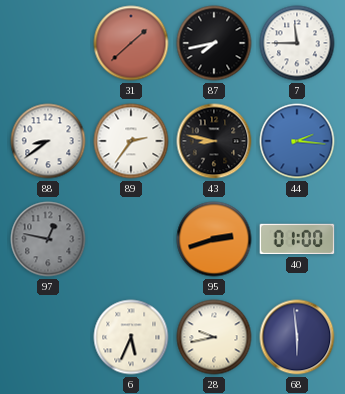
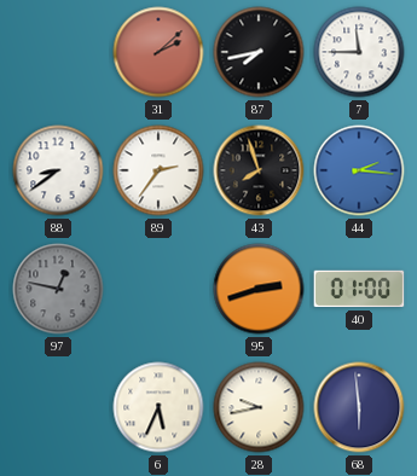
31: 1:38 -> 2:08 (158, 52)
43: 8:47 -> 7:57 (259, 170)
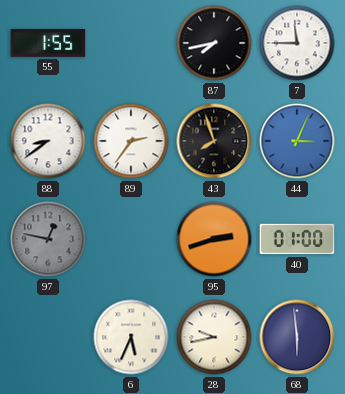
55: none -> 1:55 (48, 44)
31: 2:08 -> none (158, 52)
44: 2:16 -> 3:04 (297, 141)
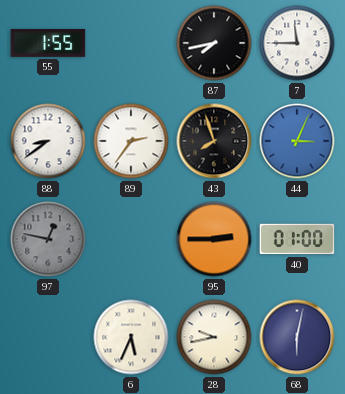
95: 2:42 -> 2:45 (214, 239)
68: 5:59 -> 6:02 (297, 337)
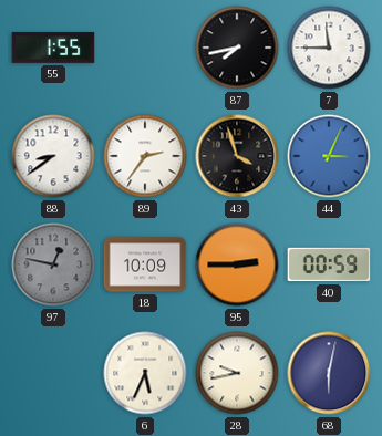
43: 7:57 -> 3:57 (237, 156)
18: none -> 10:09 (145, 264)
40: 01:00 -> 00:59 (329, 264)
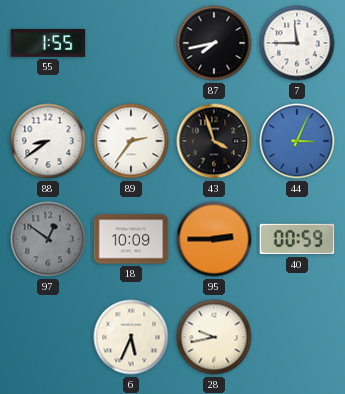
97: 12:47 -> 12:51 (48, 239)
68: 6:02 -> none (329, 373)
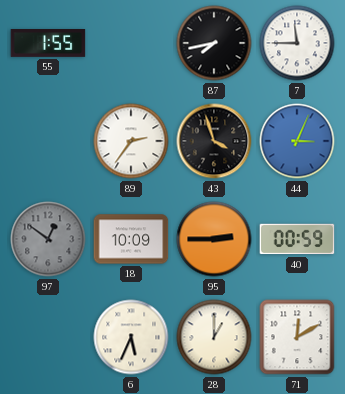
88: 8:39 -> none (48, 141)
28: 9:43 -> 1:00 (214, 337)
71: none -> 12:10 (297, 337)
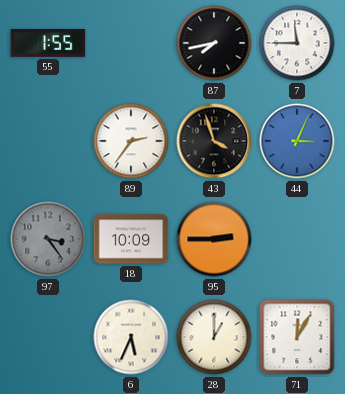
97: 12:51 -> 3:24 (48, 239)
40: 00:59 -> none (297, 239)
71: 12:10 -> 12:05 (297, 337)
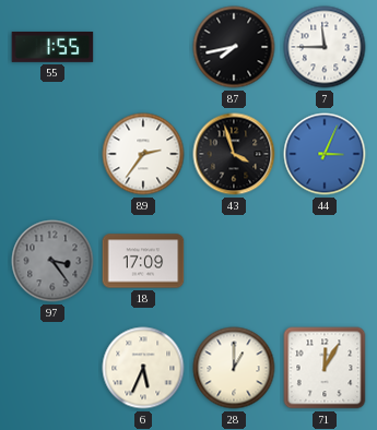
18: 10:09 -> 17:09 (143, 261)
95: 2:45 -> none (214, 239)
